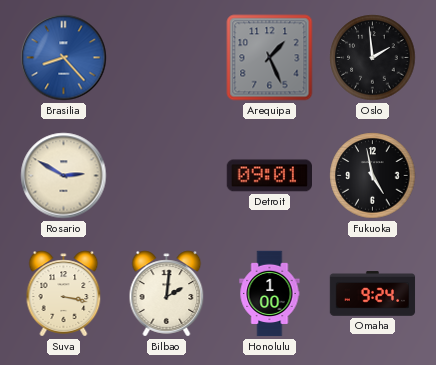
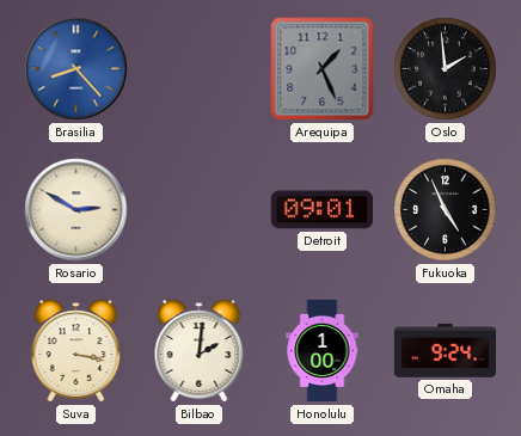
Fukuoka: 4:58 -> 4:56 (446, 210)
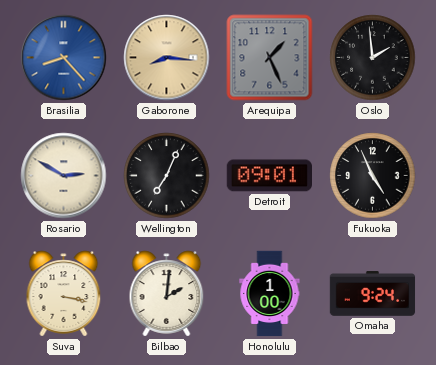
Gaborone: none -> 8:16 (167, 58)
Wellington: none -> 7:04 (167, 176)
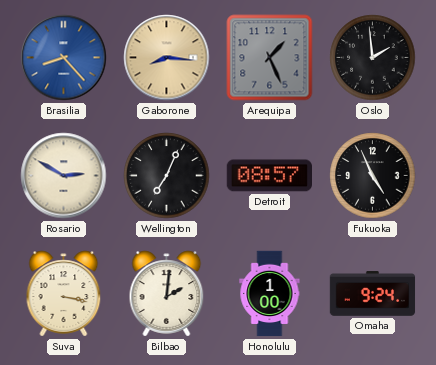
Detroit: 09:01 -> 08:57 (269, 176)
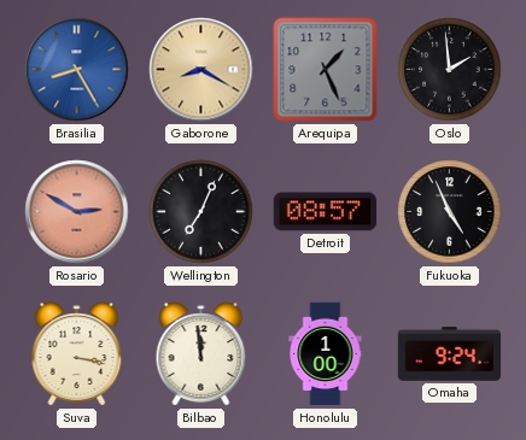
Brasilia: 8:23 -> 8:25 (77, 70)
Gaborone: 8:16 -> 8:20 (201, 70)
Rosario dial: cream -> salmon (77, 212)
Bilbao: 2:01 -> 11:59 (201, 354)
